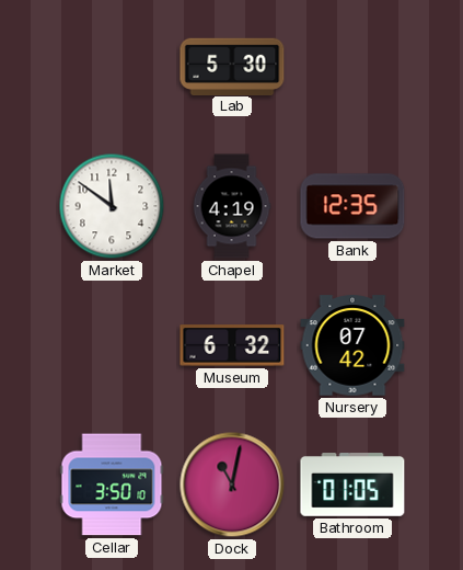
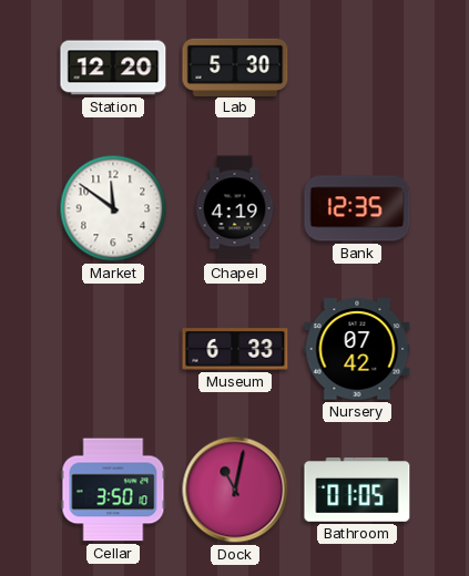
Station: none -> 12:20 (113, 68)
Museum: 6:32 -> 6:33 (235, 349)
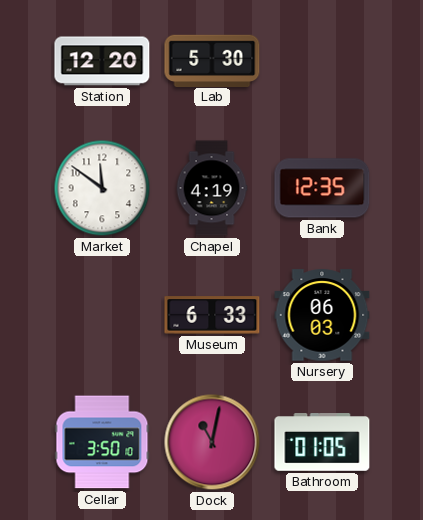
Nursery: 07:42 -> 06:03 (322, 315)
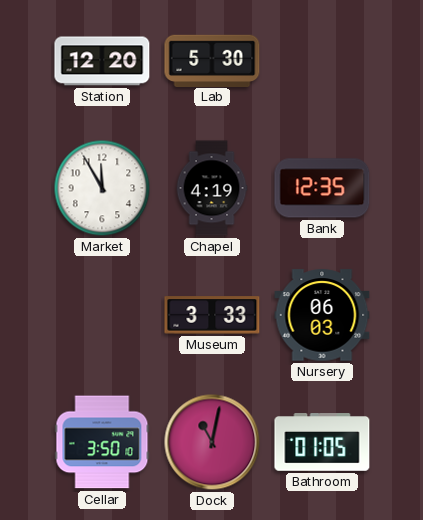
Market: 11:51 -> 11:55 (102, 188)
Museum: 6:33 -> 3:33 (212, 315)
